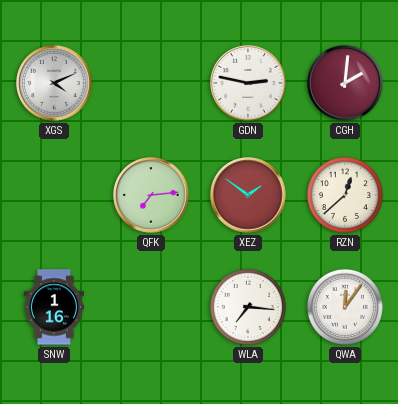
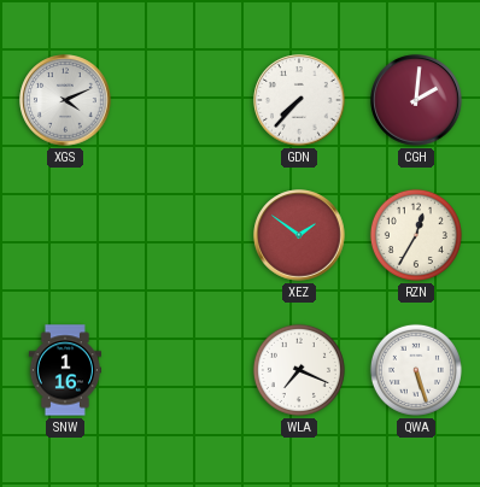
GDN: 2:47 -> 7:37 (299, 100)
QFK: 7:14 -> none (151, 195)
RZN: 12:38 -> 12:35 (416, 235)
WLA: 7:16 -> 7:19 (299, 370)
QWA: 12:06 -> 5:27 (416, 370)
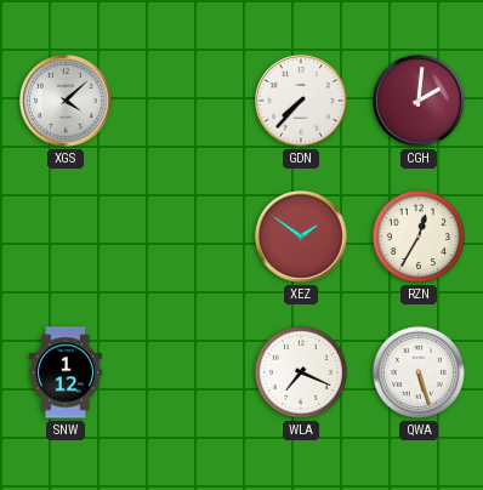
XGS: 4:11 -> 4:08 (66, 101)
SNW: 1:16 -> 1:12 (66, 372)
